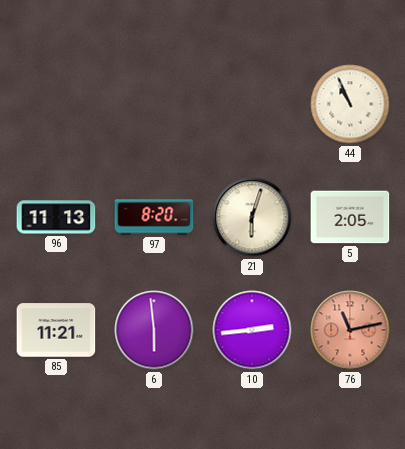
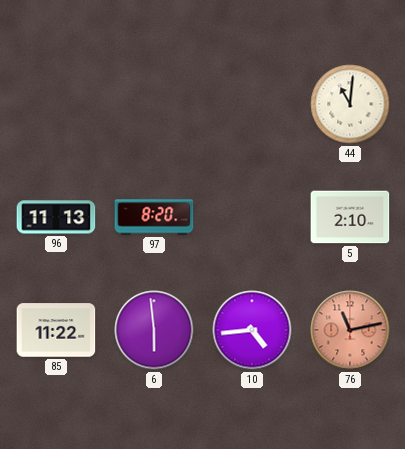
44: 10:56 -> 11:01 (350, 104)
21: 6:03 -> none (252, 217)
5: 2:05 -> 2:10 (350, 217)
85: 11:21 -> 11:22 (56, 330)
10: 2:44 -> 4:44 (252, 330)
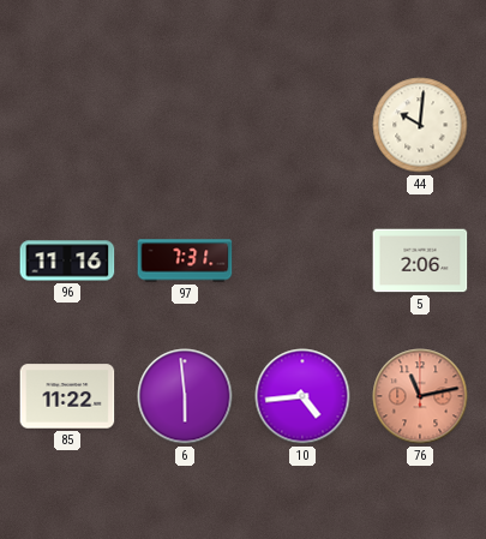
44: 11:01 -> 10:01 (420, 125)
96: 11:13 -> 11:16 (67, 260)
97: 8:20 -> 7:31 (185, 260)
5: 2:10 -> 2:06 (420, 260)
